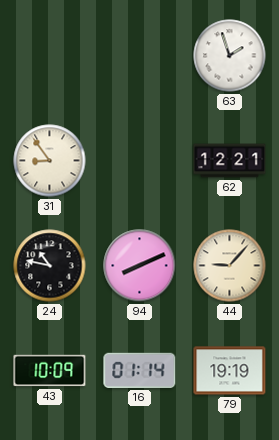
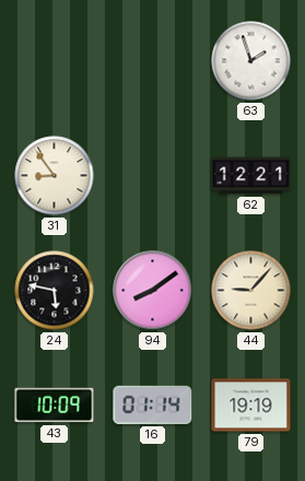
24: 10:47 -> 5:47 (55, 291)
94: 8:11 -> 8:09 (153, 291)
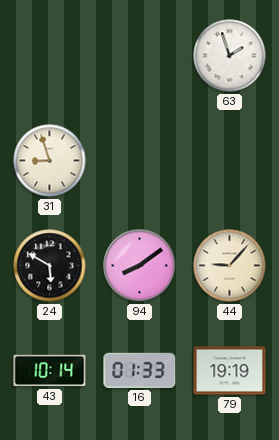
31: 8:54 -> 8:57 (50, 161)
62: 12:21 -> none (251, 176)
24: 5:47 -> 5:50 (50, 266)
43: 10:09 -> 10:14 (50, 371)
16: 01:14 -> 01:33 (140, 370)
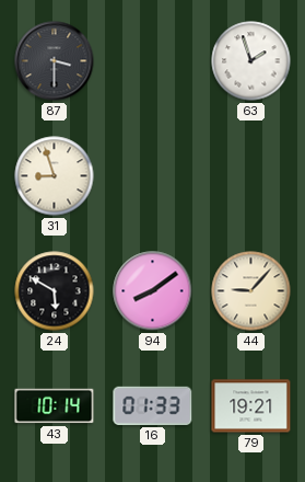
87: none -> 3:30 (55, 61)
79: 19:19 -> 19:21 (251, 406)
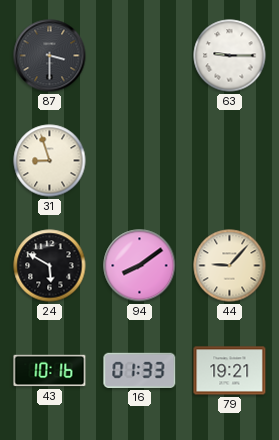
63: 1:57 -> 9:15 (230, 56)
43: 10:14 -> 10:16 (50, 371)
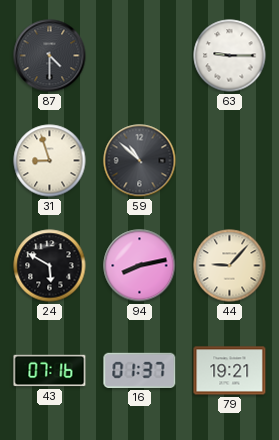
87: 3:30 -> 4:30 (50, 56)
59: none -> 10:52 (140, 161)
94: 8:09 -> 8:13 (140, 266)
43: 10:16 -> 07:16 (50, 371)
16: 01:33 -> 01:37 (140, 370)
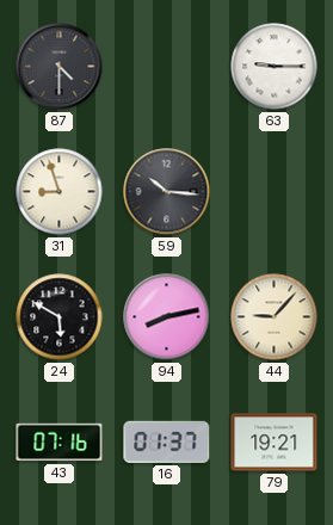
59: 10:52 -> 10:16 (167, 192)
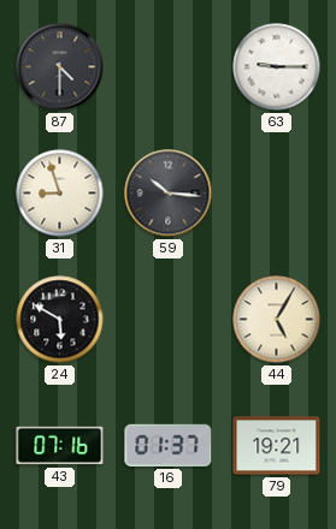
94: 8:13 -> none (167, 317)
44: 9:07 -> 5:05 (277, 320)
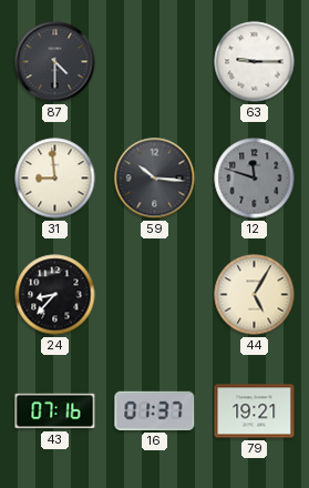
31: 8:57 -> 8:59 (55, 179)
12: none -> 11:48 (255, 179)
24: 5:50 -> 8:37 (55, 295)
